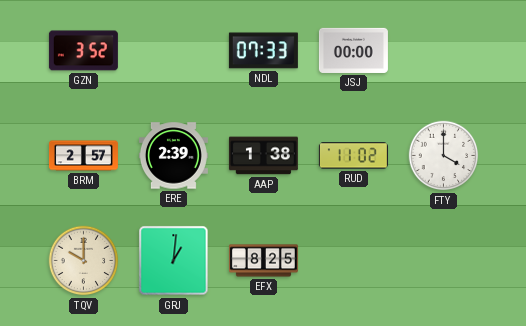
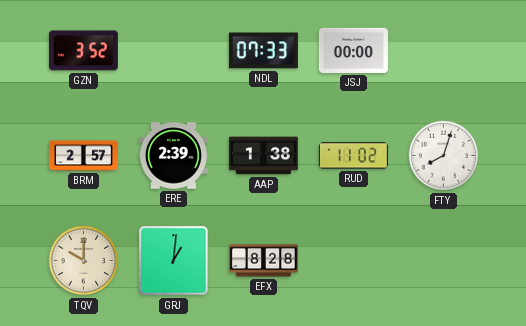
FTY: 4:00 -> 8:03 (444, 156)
EFX: 8:25 -> 8:28 (263, 261)
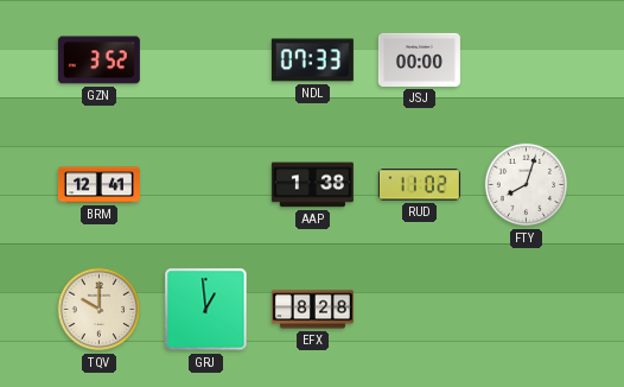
BRM: 2:57 -> 12:41 (98, 185)
ERE: 2:39 -> none (173, 156)
GRJ: 1:01 -> 12:59 (206, 310)
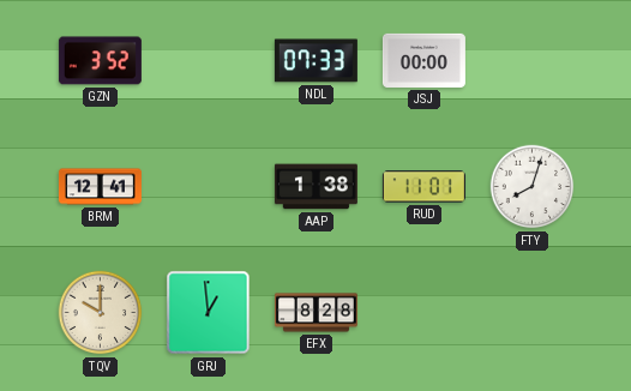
RUD: 11:02 -> 11:01 (423, 187)
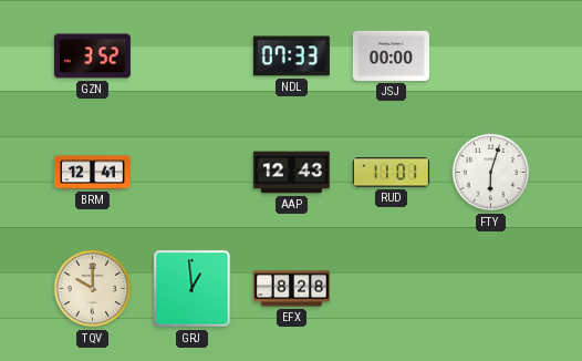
AAP: 1:38 -> 12:43 (291, 173)
FTY: 8:03 -> 6:03 (491, 173)
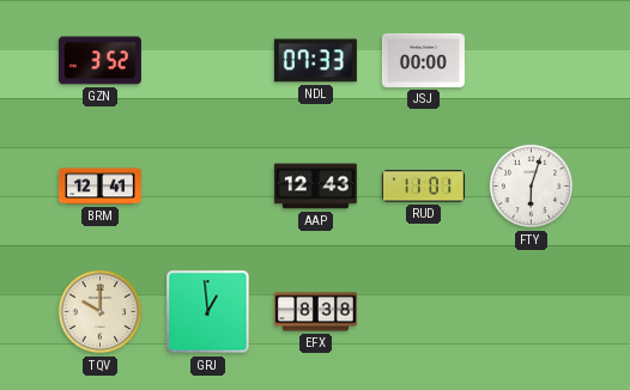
EFX: 8:28 -> 8:38 (315, 312)
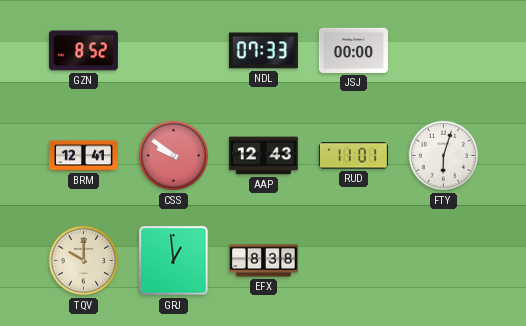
GZN: 3:52 -> 8:52 (83, 51)
CSS: none -> 9:51 (174, 156)
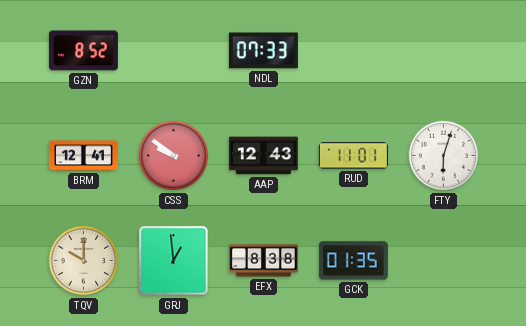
JSJ: 00:00 -> none (353, 50)
GCK: none -> 01:35 (353, 261)
